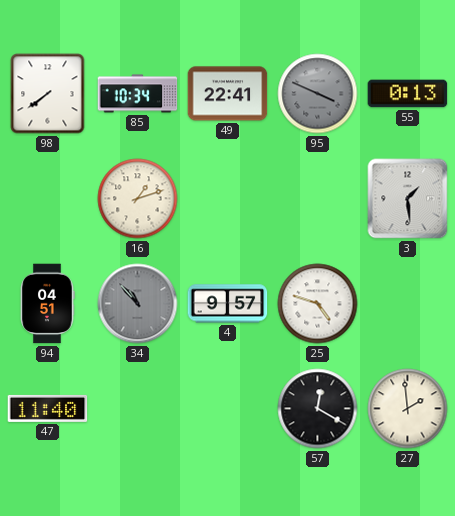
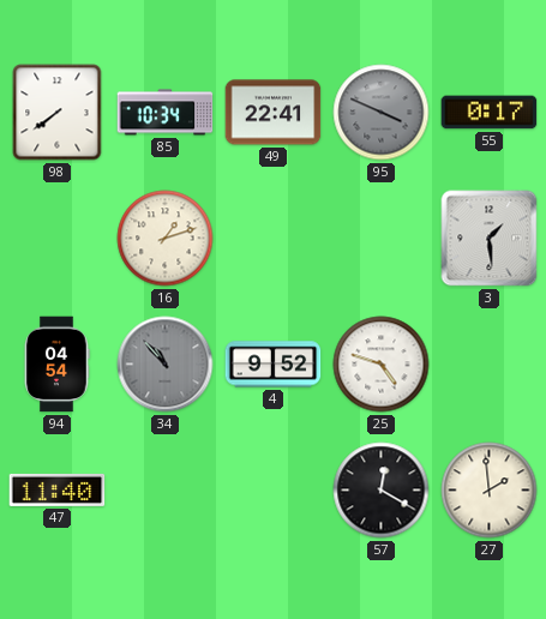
55: 0:13 -> 0:17 (490, 113)
94: 04:51 -> 04:54 (56, 365)
4: 9:57 -> 9:52 (274, 365)
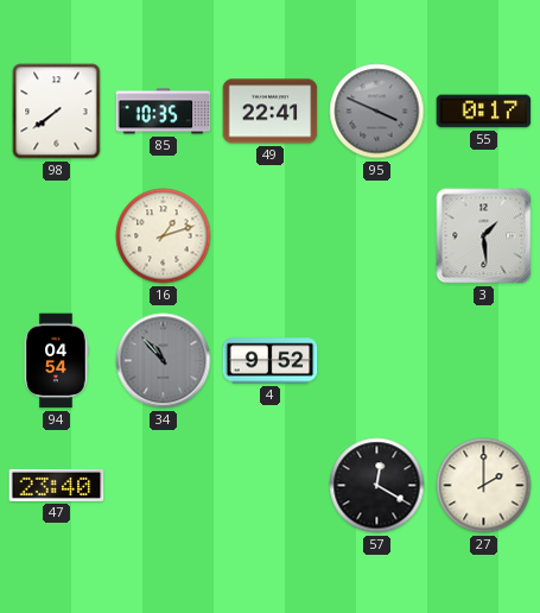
85: 10:34 -> 10:35 (164, 112)
25: 4:48 -> none (382, 365)
47: 11:40 -> 23:40 (57, 485)
27: 1:59 -> 2:00 (484, 486)
